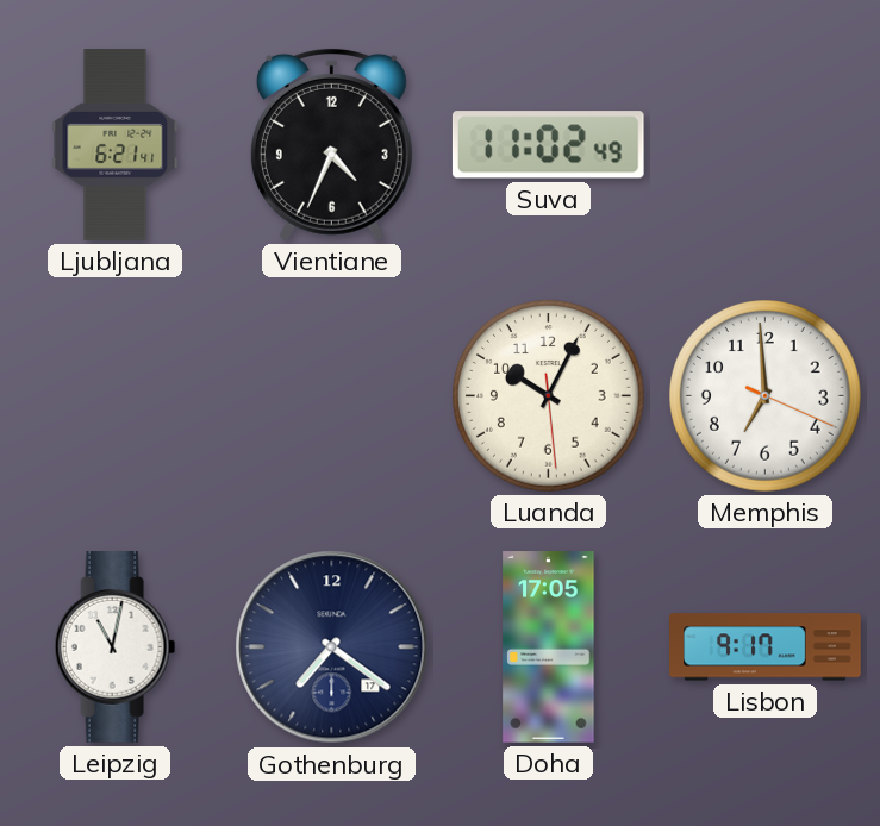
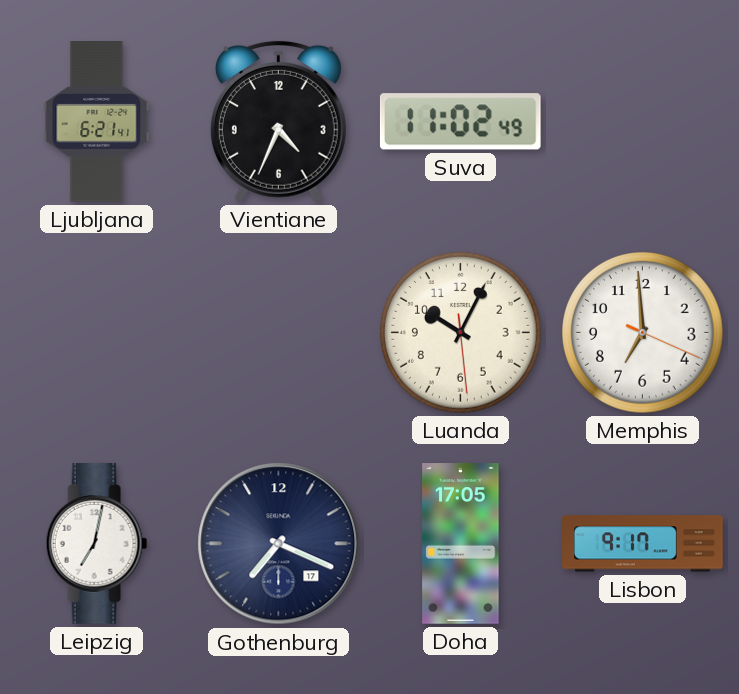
Leipzig: 11:02 -> 7:02 (97, 544)
Gothenburg: 7:21 -> 7:19 (279, 544)
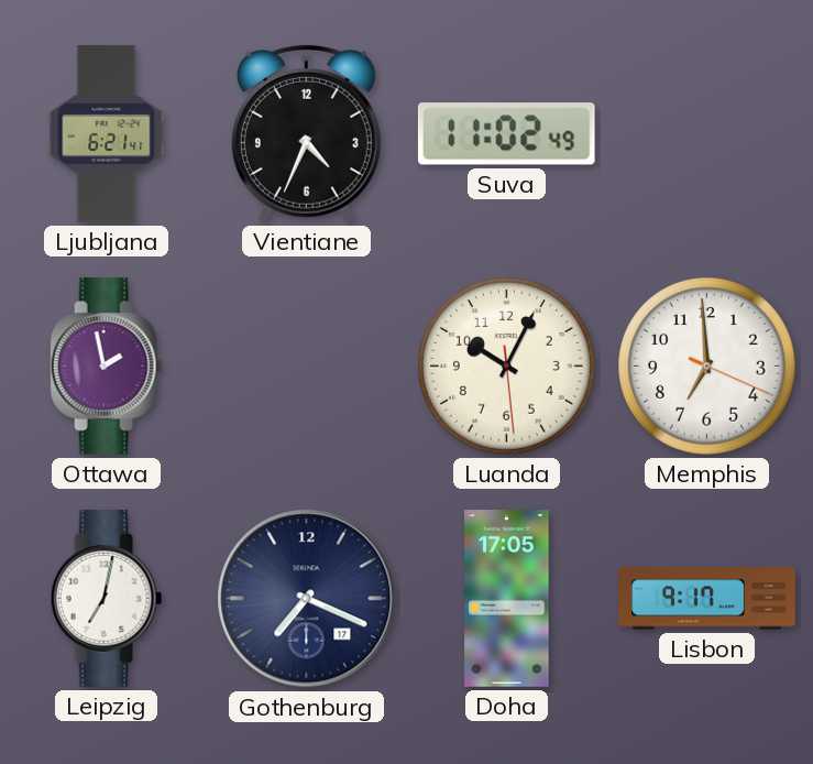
Ottawa: none -> 1:58 (107, 367)
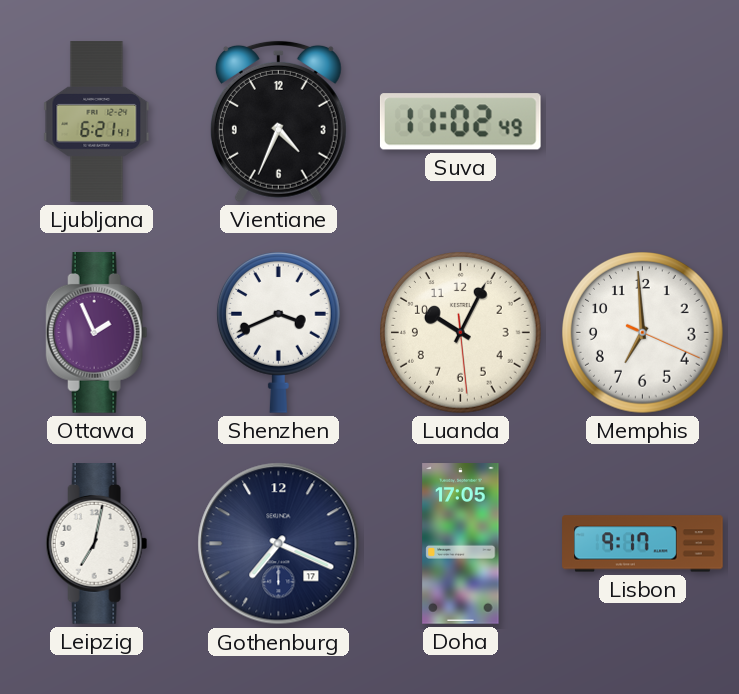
Ottawa: 1:58 -> 1:56 (97, 333)
Shenzhen: none -> 3:41 (278, 333)
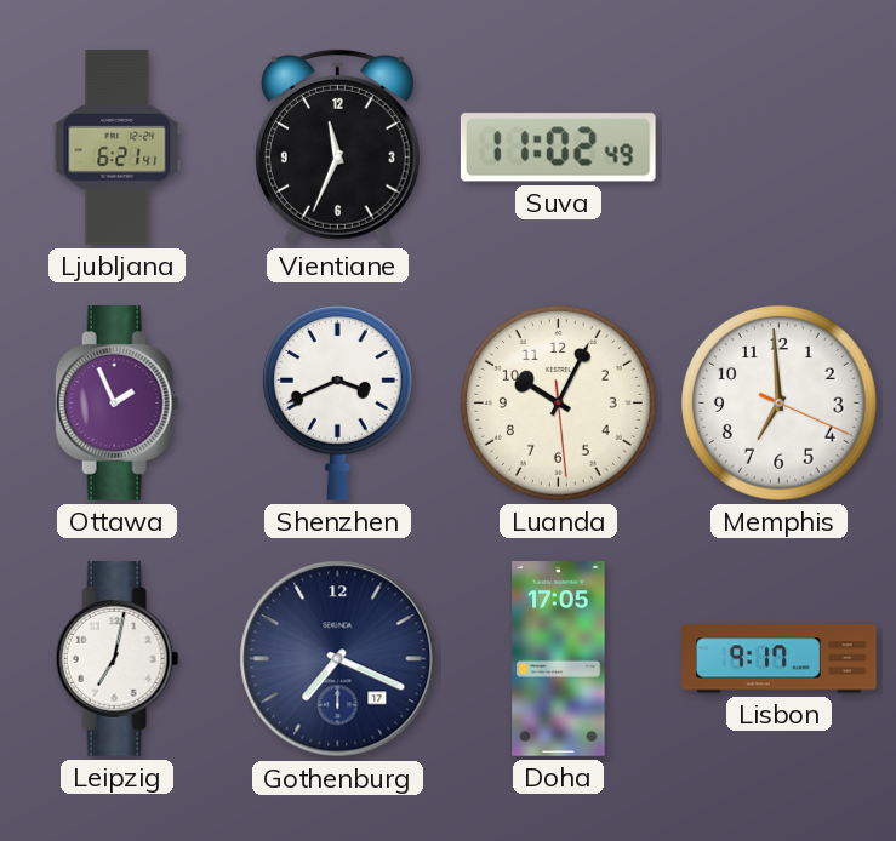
Vientiane: 4:34 -> 11:34 (337, 147)
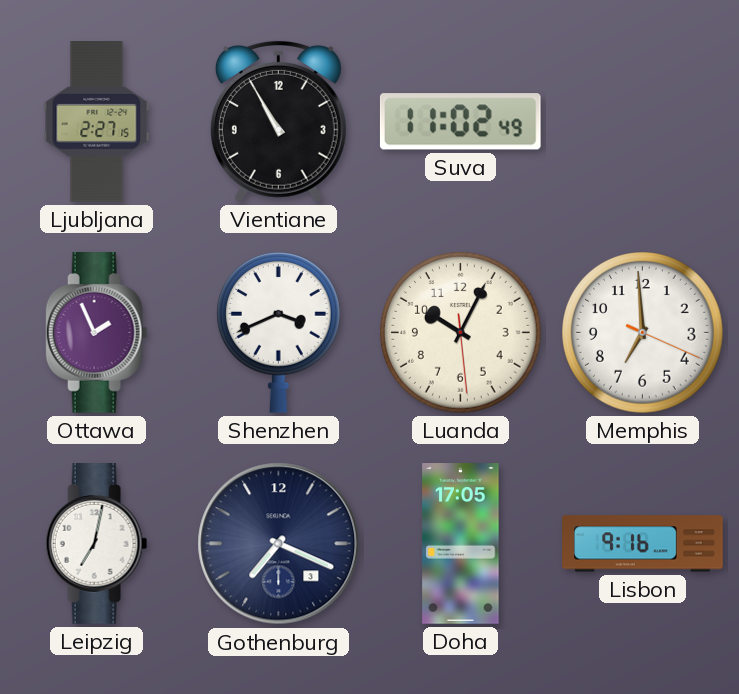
Ljubljana: 6:21 -> 2:27 (97, 122)
Vientiane: 11:34 -> 10:55 (278, 121)
Gothenburg date: 17 -> 3 (279, 544)
Lisbon: 9:17 -> 9:16 (643, 544)
